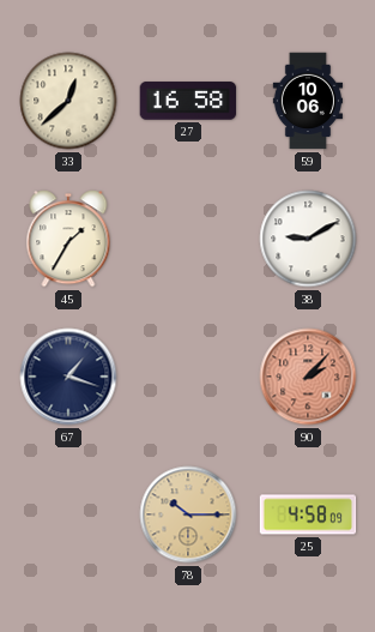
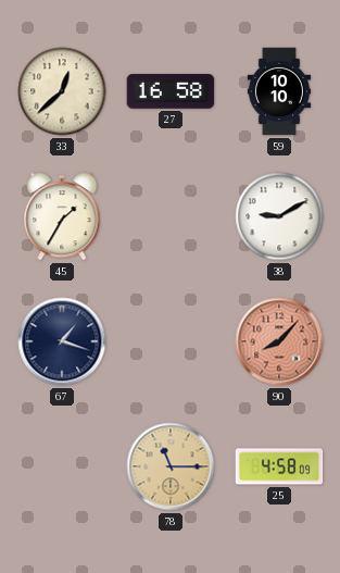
59: 10:06 -> 10:10 (278, 91)
90: 2:07 -> 8:07 (279, 341)
78: 10:15 -> 11:15 (171, 466)
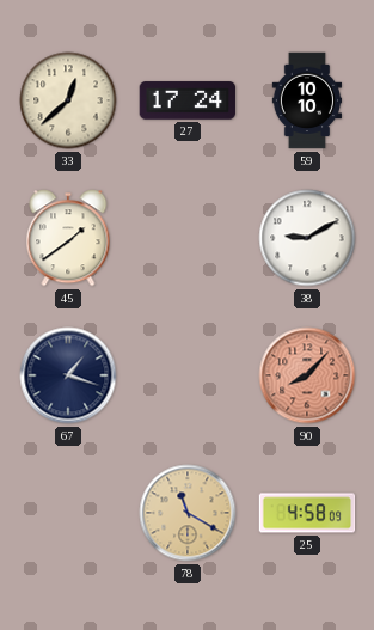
27: 16:58 -> 17:24 (188, 100)
45: 1:35 -> 1:39 (68, 238)
78: 11:15 -> 11:20 (188, 513)
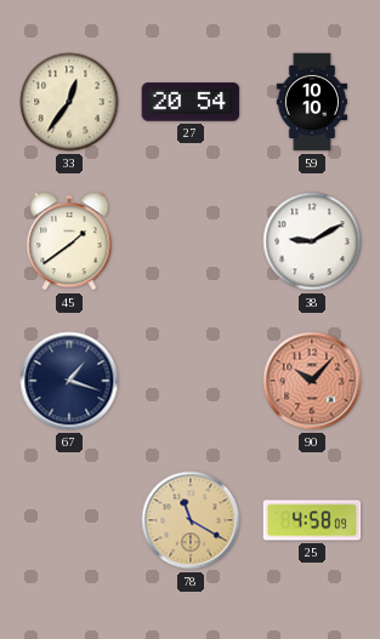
33: 12:38 -> 12:36 (69, 102)
27: 17:24 -> 20:54 (191, 102)
90: 8:07 -> 10:07 (312, 381)
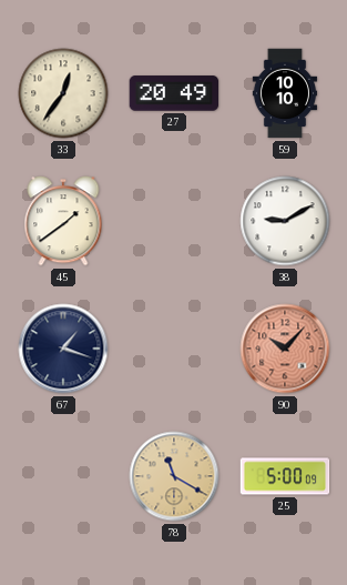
27: 20:54 -> 20:49 (174, 93)
25: 4:58 -> 5:00 (285, 476)
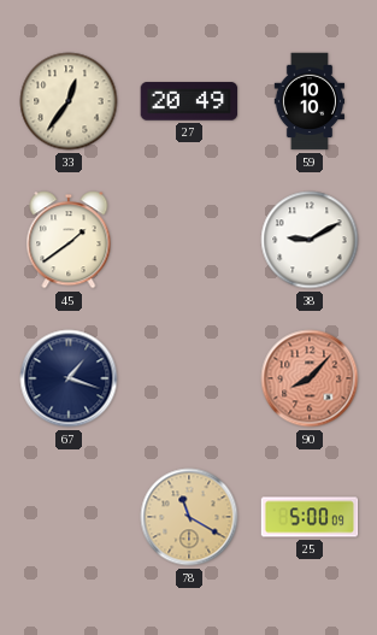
90: 10:07 -> 8:07 (310, 378)
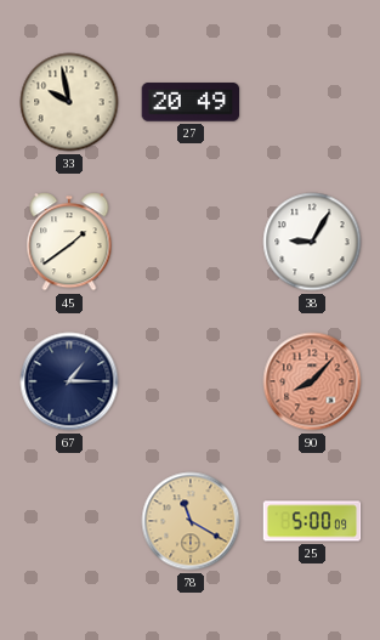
33: 12:36 -> 9:58 (69, 102)
59: 10:10 -> none (308, 101)
38: 9:10 -> 9:05 (312, 242)
67: 1:18 -> 1:15 (69, 381)
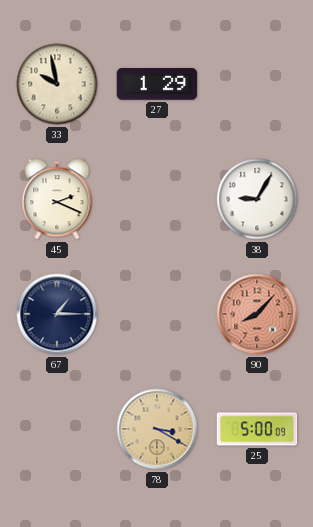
27: 20:49 -> 1:29 (157, 84)
45: 1:39 -> 2:19 (57, 199)
78: 11:20 -> 3:20 (157, 429)
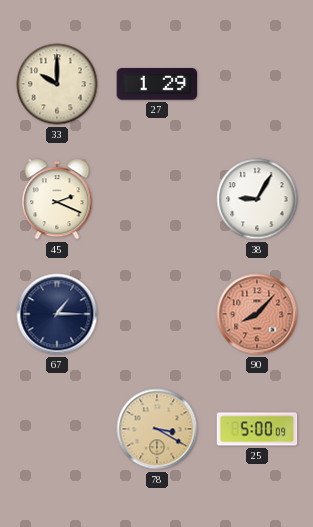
33: 9:58 -> 10:00 (57, 84)
